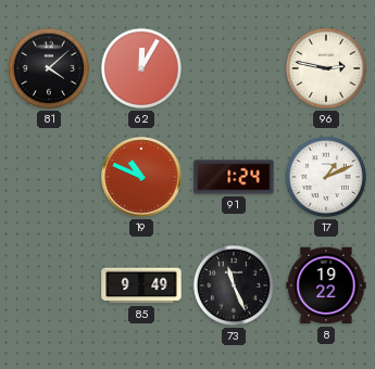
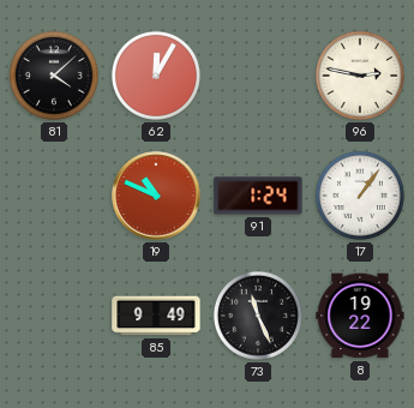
17: 1:11 -> 1:06 (360, 196)
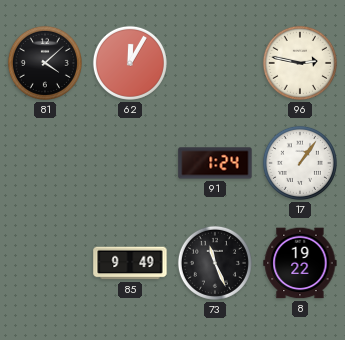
19: 10:49 -> none (156, 196)
